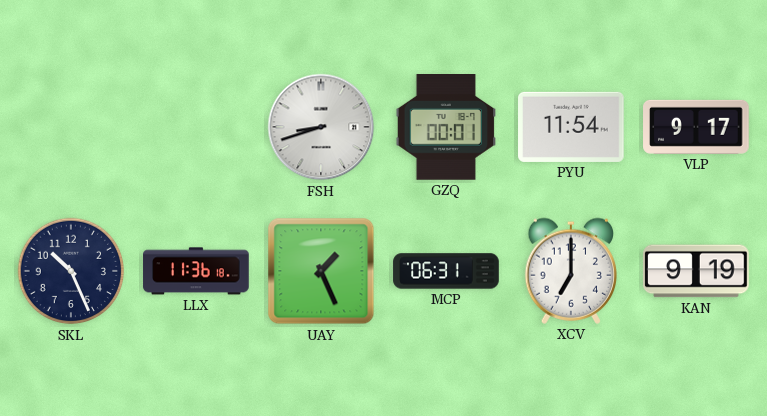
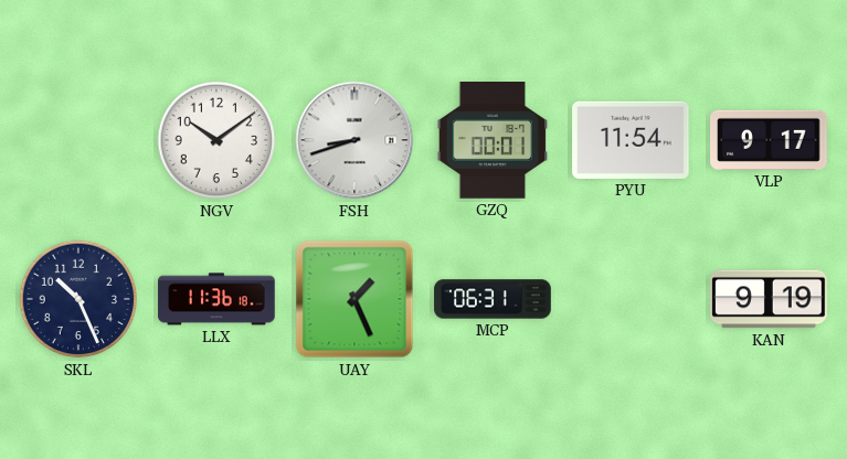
NGV: none -> 10:09 (216, 140)
XCV: 7:00 -> none (570, 271)
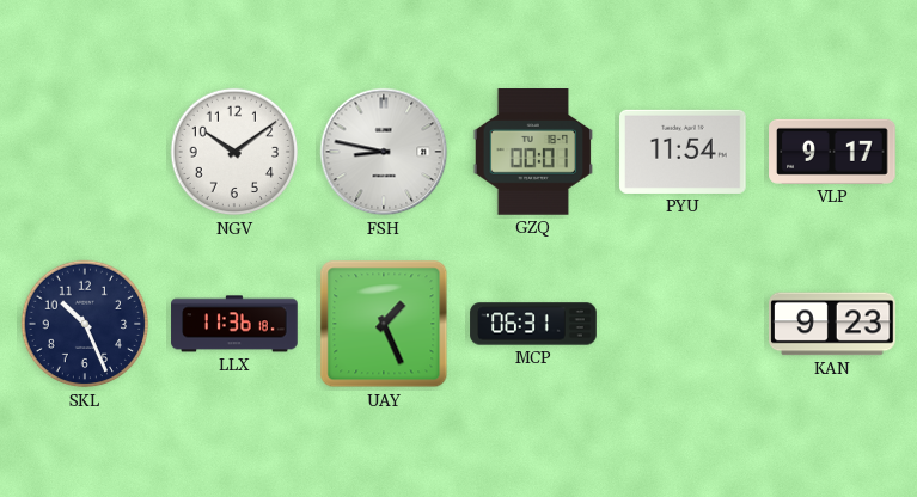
FSH: 8:42 -> 8:47 (384, 152)
KAN: 9:19 -> 9:23 (832, 324)
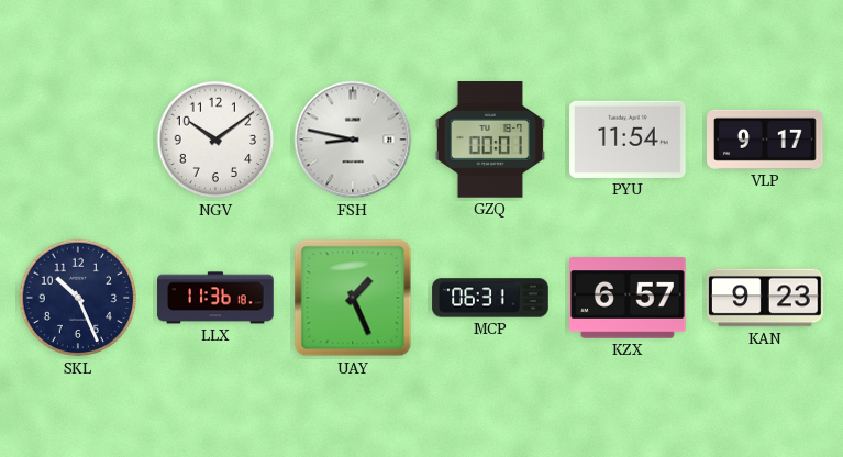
KZX: none -> 6:57 (629, 298)
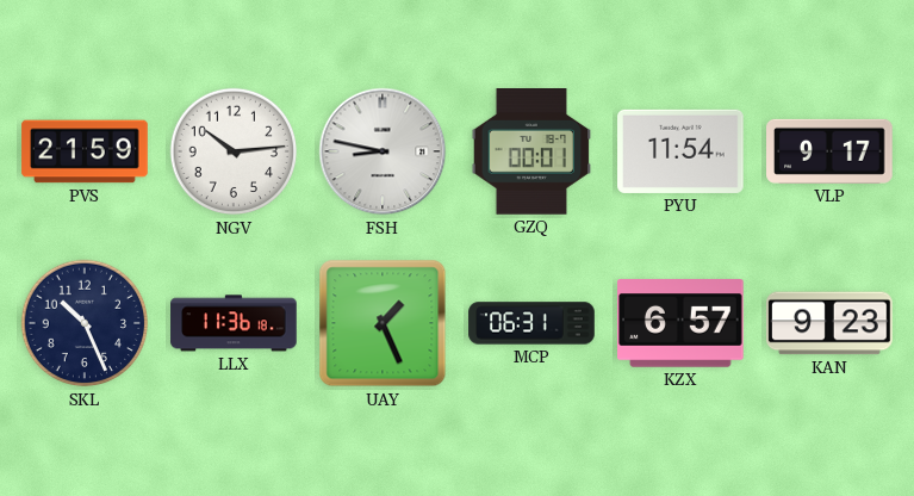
PVS: none -> 21:59 (85, 151)
NGV: 10:09 -> 10:14 (234, 151)
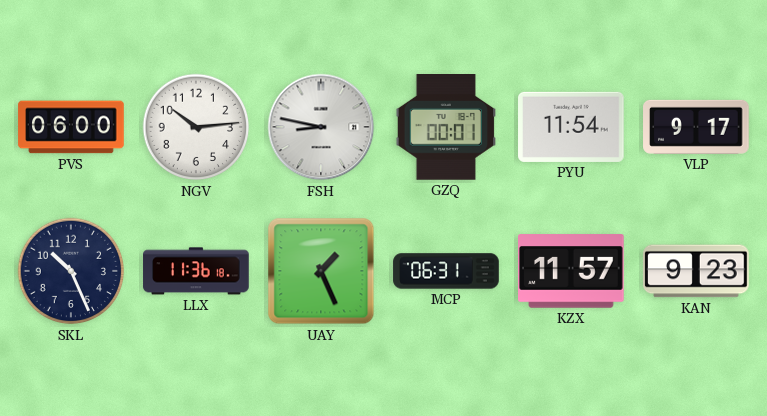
PVS: 21:59 -> 06:00 (71, 127)
KZX: 6:57 -> 11:57 (572, 271)
